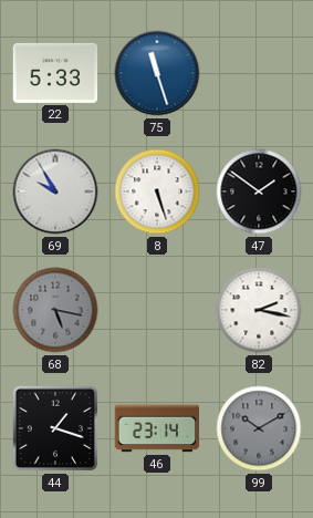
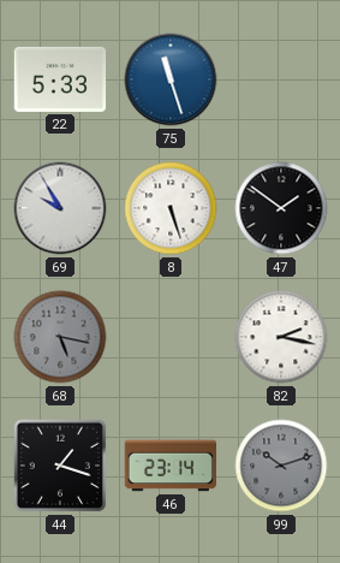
99: 10:10 -> 10:12 (281, 466)
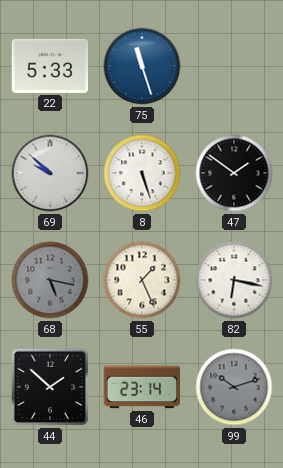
69: 9:55 -> 9:52 (50, 173)
55: none -> 1:26 (142, 280)
82: 2:17 -> 6:17 (234, 280)
44: 1:18 -> 1:52 (50, 387)
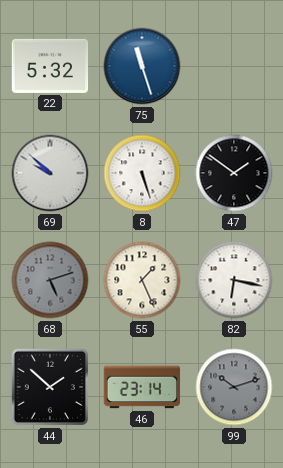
22: 5:33 -> 5:32 (50, 66)
68: 5:17 -> 5:12 (50, 280)
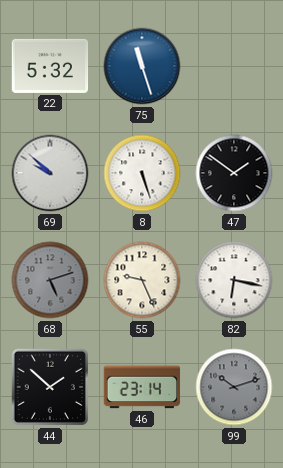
55: 1:26 -> 9:26 (142, 280)
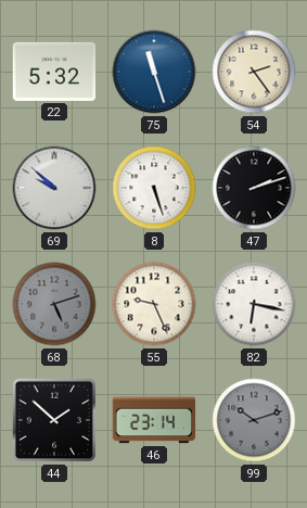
54: none -> 2:24 (254, 72)
47: 1:51 -> 2:12 (254, 188)
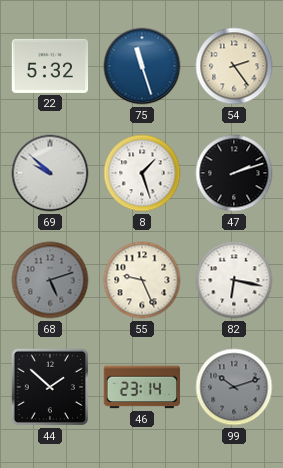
8: 5:27 -> 1:27 (142, 173)
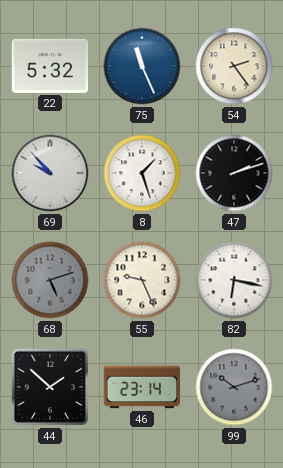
75: 11:27 -> 11:26 (142, 66)
69: 9:52 -> 9:53 (50, 173)
